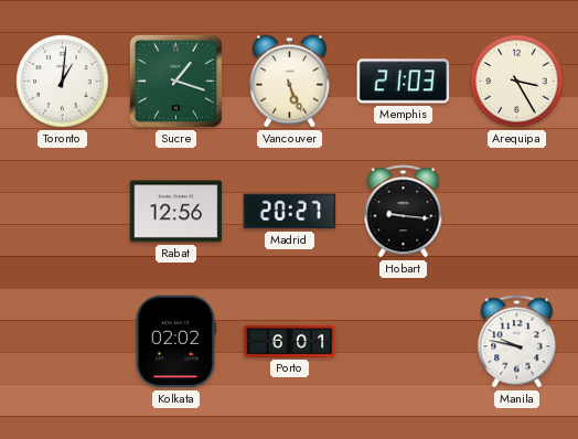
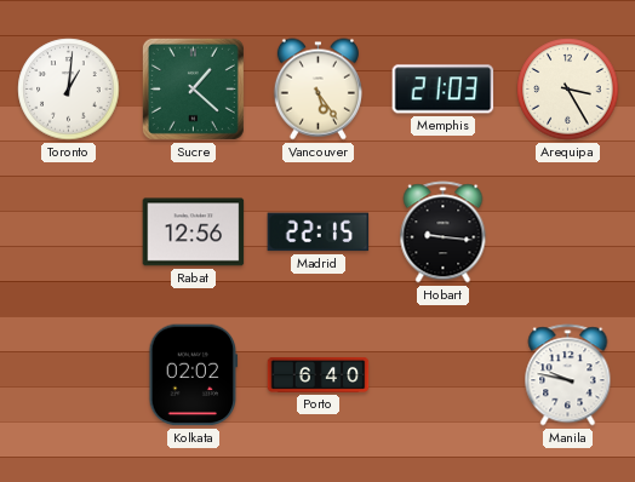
Sucre: 1:18 -> 1:22 (193, 88)
Vancouver: 5:26 -> 5:24 (317, 90)
Madrid: 20:27 -> 22:15 (319, 233)
Porto: 6:01 -> 6:40 (319, 374)
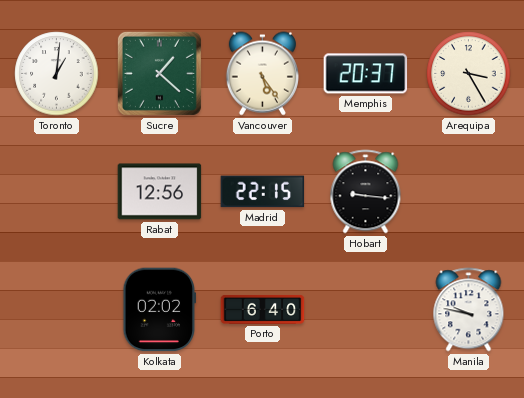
Memphis: 21:03 -> 20:37 (366, 74)
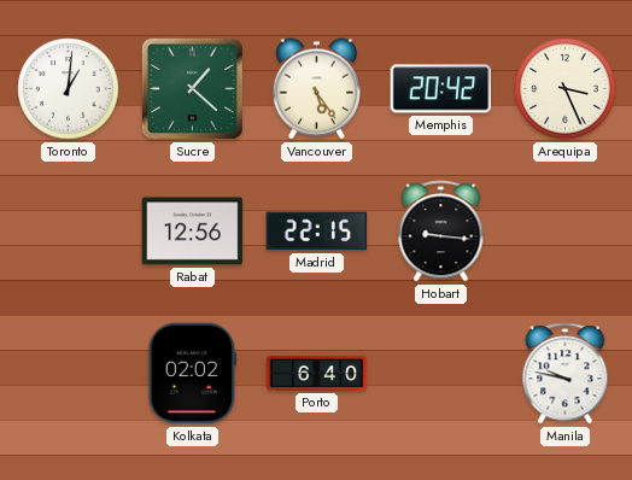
Memphis: 20:37 -> 20:42 (441, 89)
Arequipa: 3:25 -> 3:26 (566, 89)
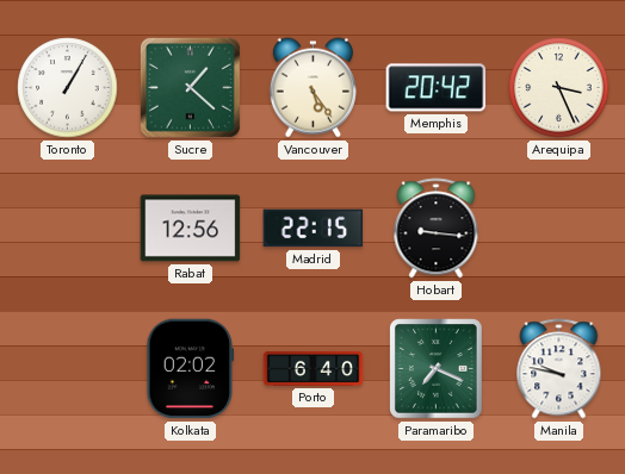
Toronto: 1:01 -> 1:05 (68, 88)
Paramaribo: none -> 7:19 (437, 369)
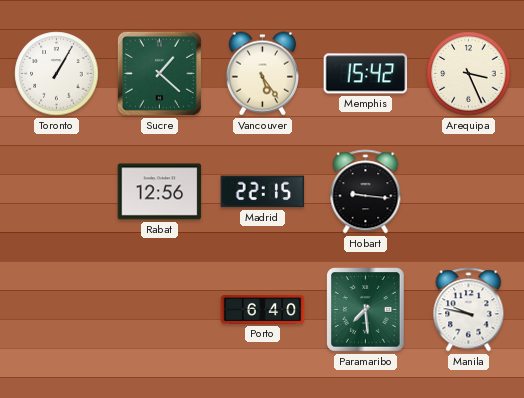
Memphis: 20:42 -> 15:42 (366, 74)
Kolkata: 02:02 -> none (191, 369)
Paramaribo: 7:19 -> 7:29 (366, 310)
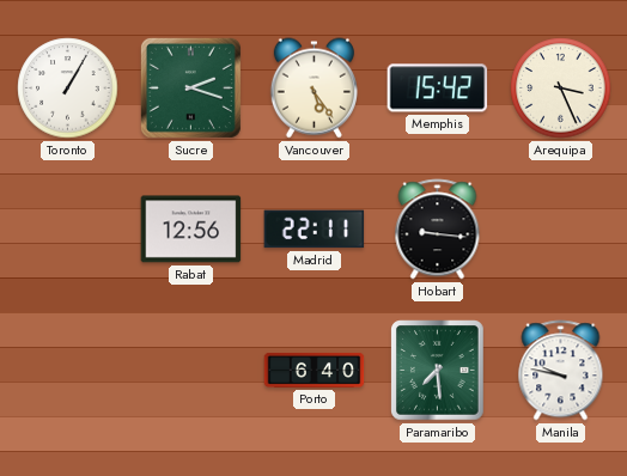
Sucre: 1:22 -> 2:18 (190, 87)
Madrid: 22:15 -> 22:11 (315, 230)
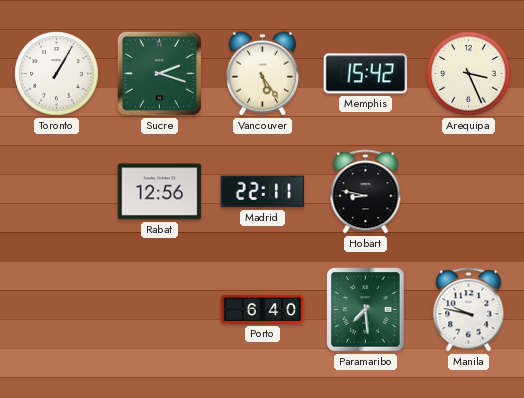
Hobart: 9:16 -> 8:47 (366, 192)
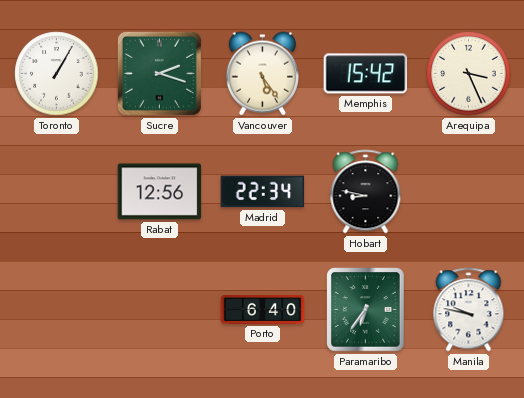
Madrid: 22:11 -> 22:34 (263, 192)
Paramaribo: 7:29 -> 6:36 (366, 310)
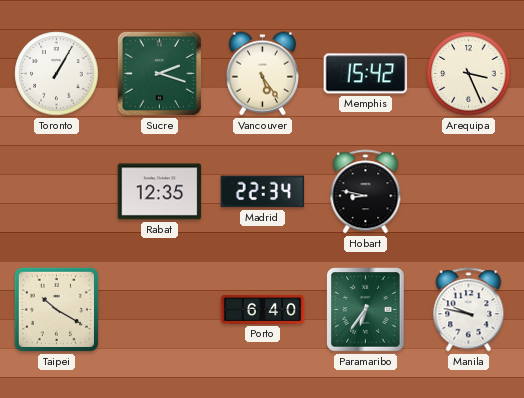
Rabat: 12:56 -> 12:35 (160, 192)
Taipei: none -> 10:20 (56, 309)
